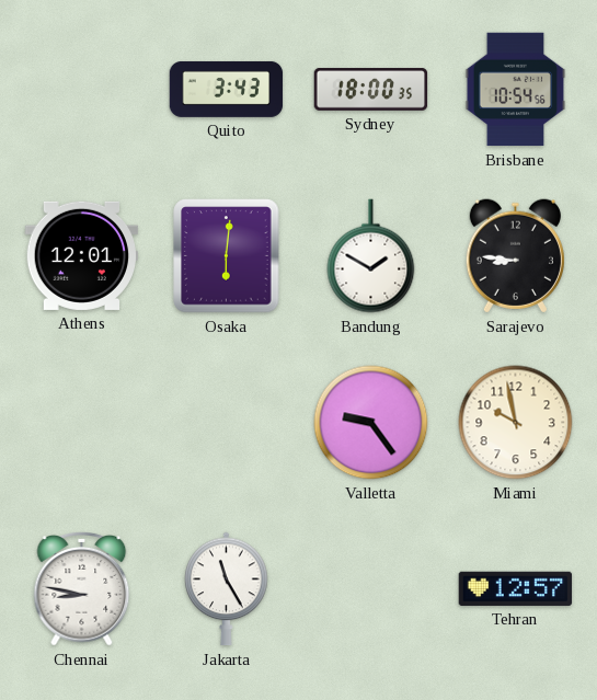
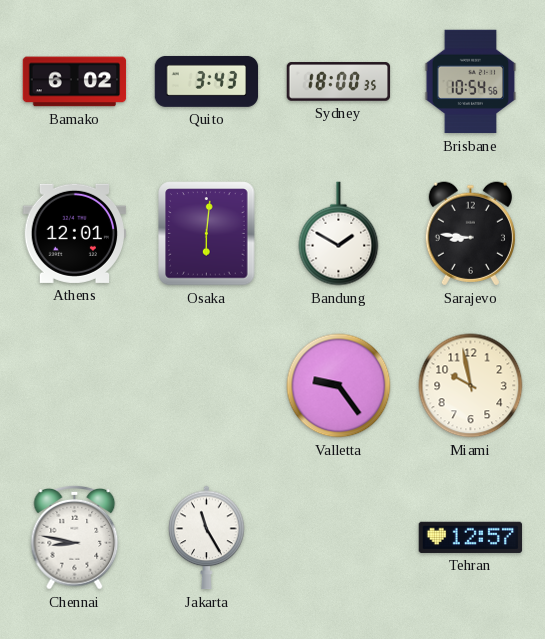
Bamako: none -> 6:02 (75, 82)
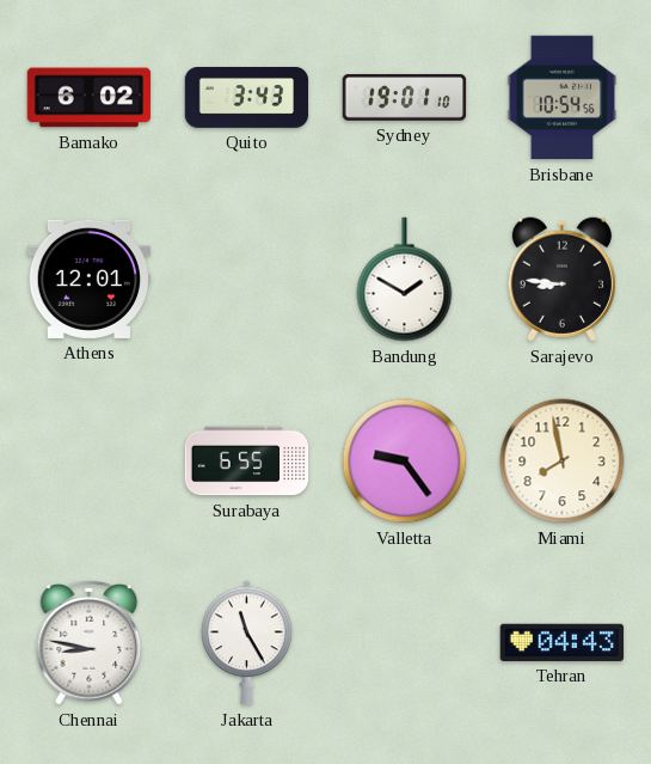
Sydney: 18:00 -> 19:01 (405, 98)
Osaka: 6:01 -> none (207, 234)
Surabaya: none -> 6:55 (247, 462)
Miami: 9:58 -> 7:58 (563, 462)
Tehran: 12:57 -> 04:43 (563, 642)
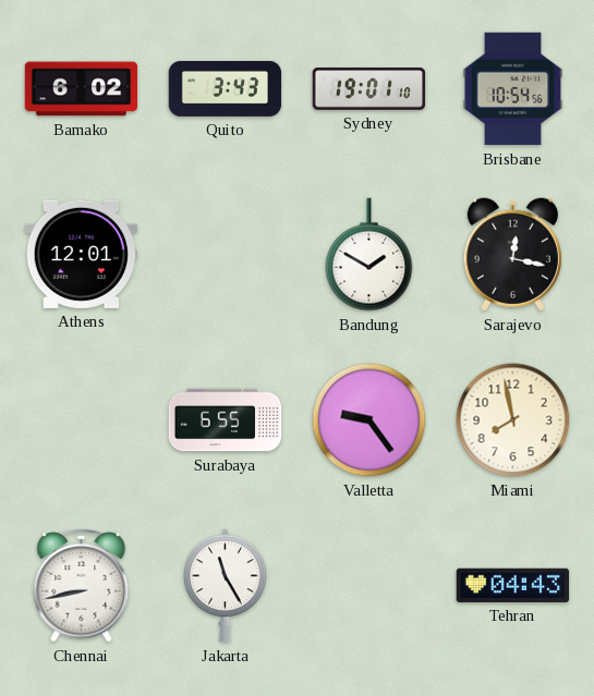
Sarajevo: 8:46 -> 12:17 (512, 255)
Chennai: 8:47 -> 8:43 (82, 585)
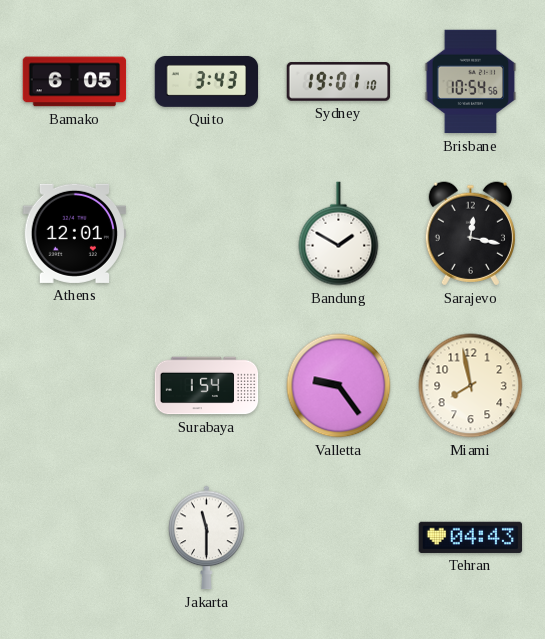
Bamako: 6:02 -> 6:05 (75, 82)
Surabaya: 6:55 -> 1:54 (207, 386)
Chennai: 8:43 -> none (82, 585)
Jakarta: 11:25 -> 11:30 (207, 538)
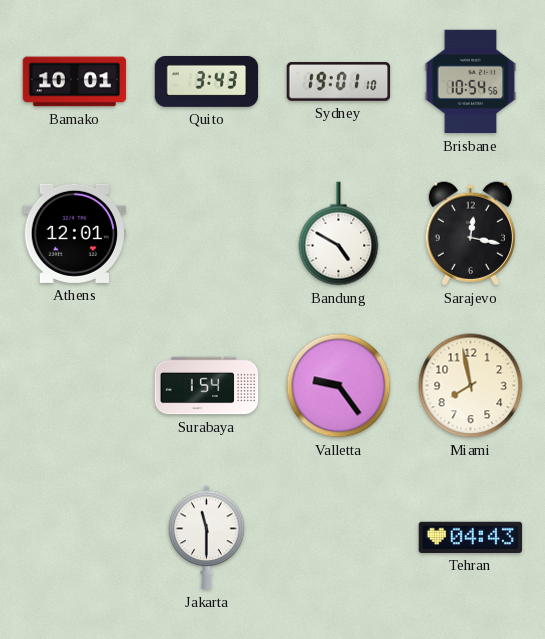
Bamako: 6:05 -> 10:01 (75, 82)
Bandung: 1:50 -> 4:50 (339, 234)
